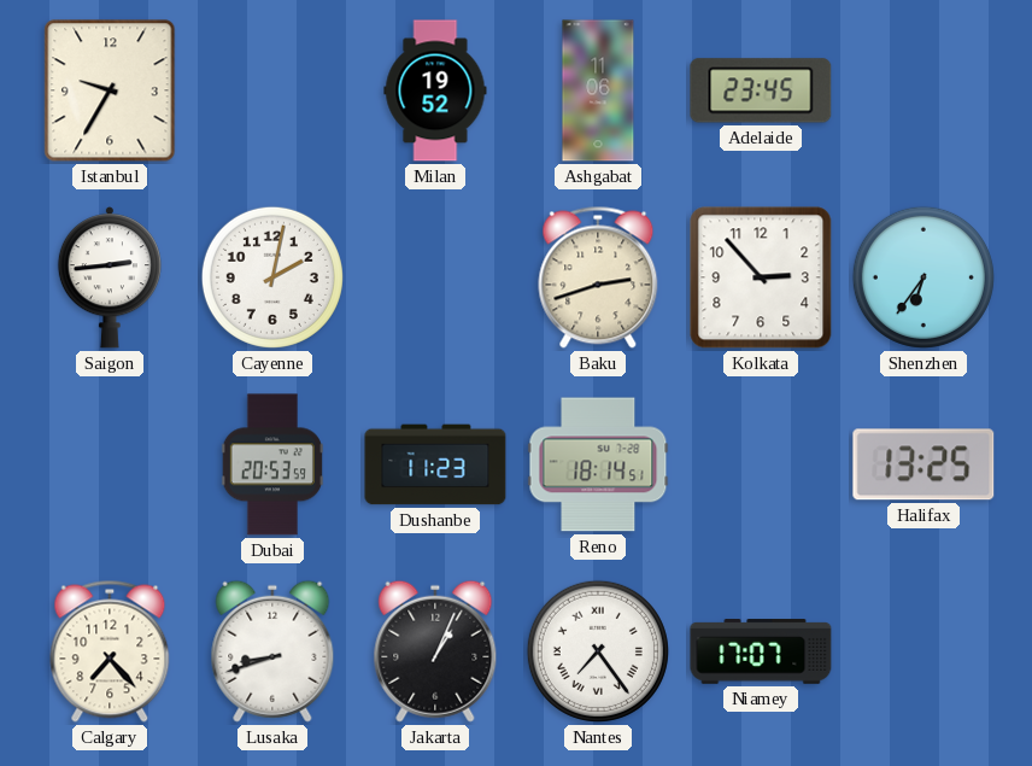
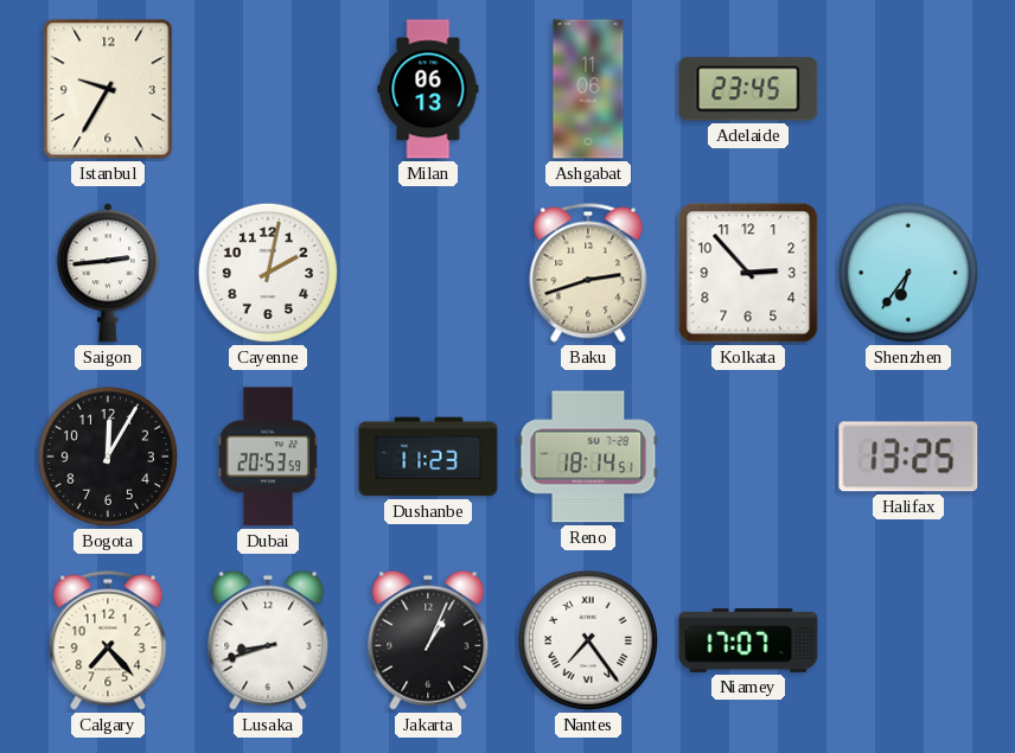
Milan: 19:52 -> 06:13 (428, 89)
Bogota: none -> 12:05 (108, 457)
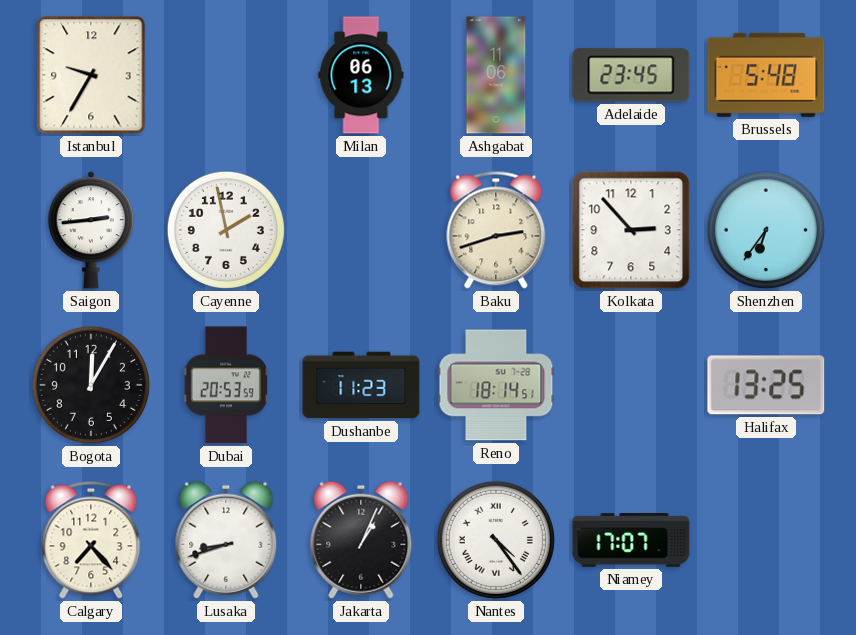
Brussels: none -> 5:48 (766, 75)
Cayenne: 2:02 -> 1:58 (226, 230)
Nantes: 7:24 -> 4:24 (496, 540)
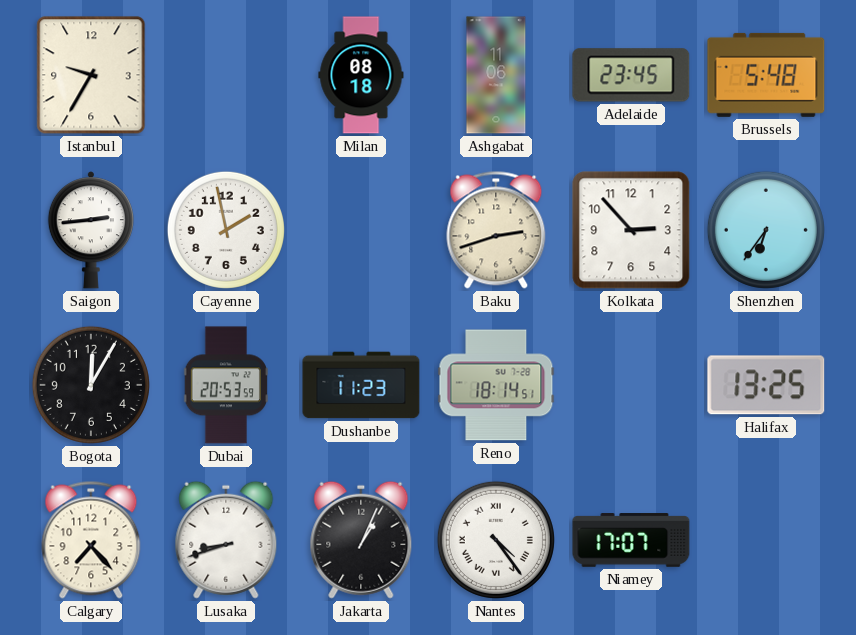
Milan: 06:13 -> 08:18 (361, 75)
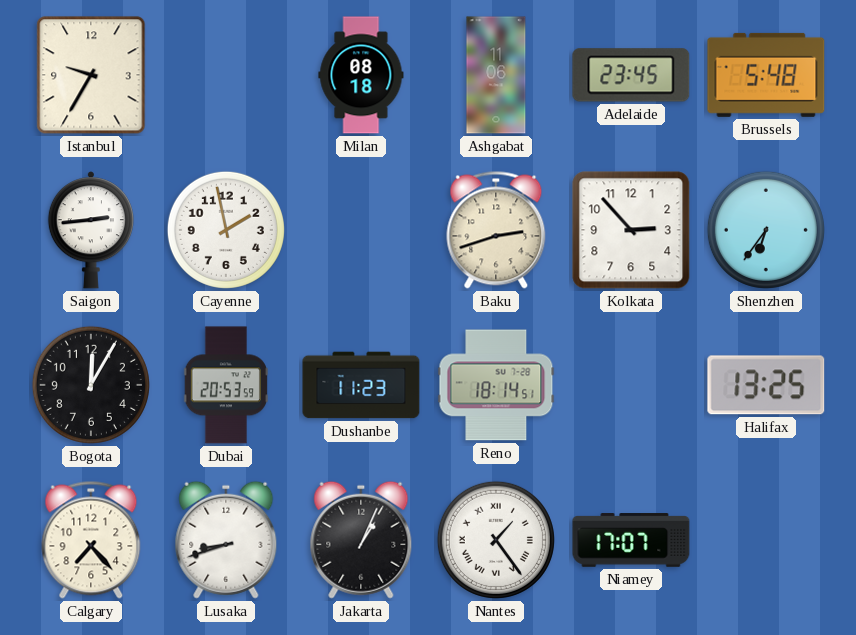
Nantes: 4:24 -> 1:24 (496, 540)
